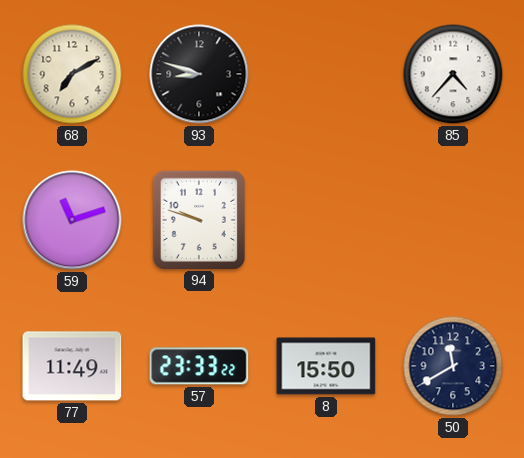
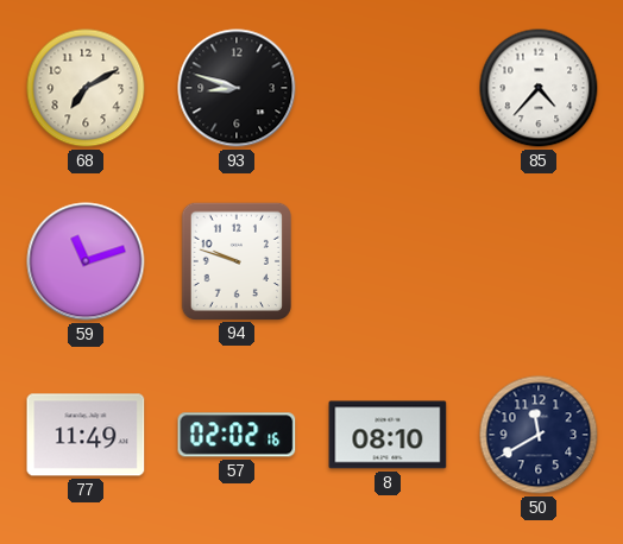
57: 23:33 -> 02:02 (237, 435)
8: 15:50 -> 08:10 (388, 435)
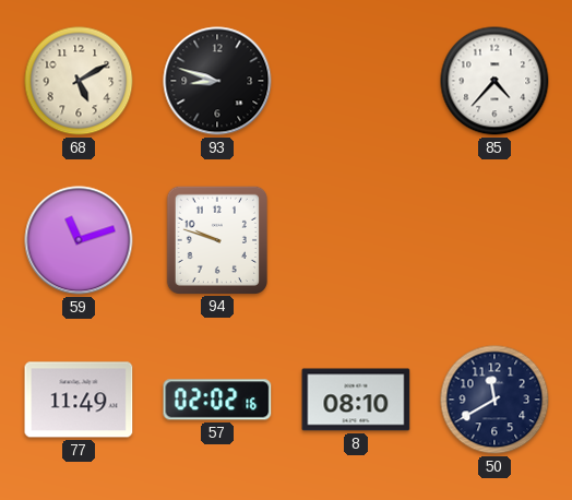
68: 7:10 -> 5:10 (79, 81)
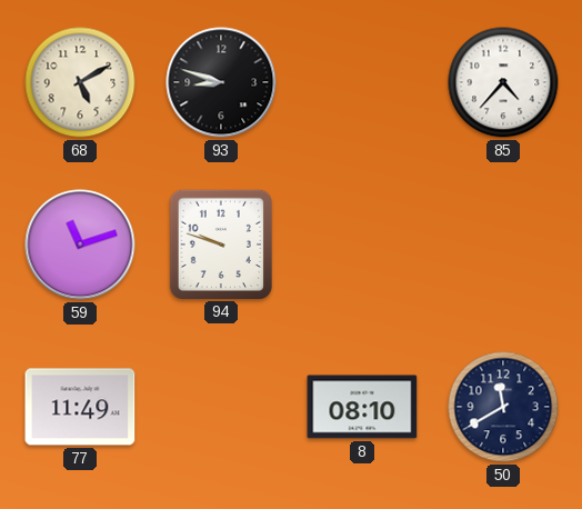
57: 02:02 -> none (217, 400)
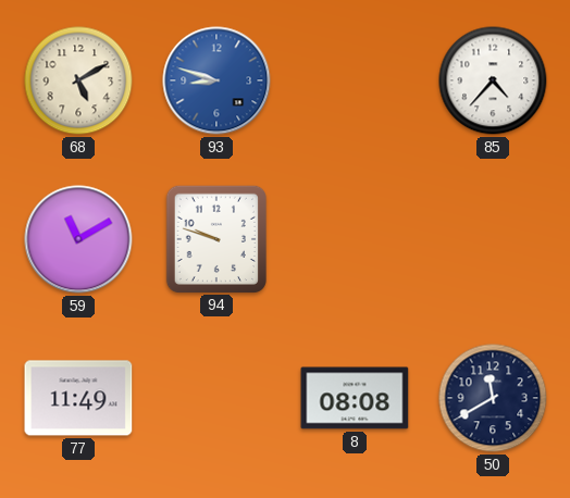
93 dial: black -> blue (216, 80)
59: 11:12 -> 11:10 (78, 239)
8: 08:10 -> 08:08 (355, 398)
